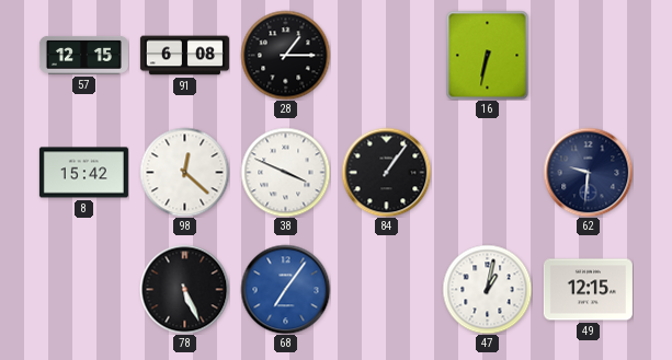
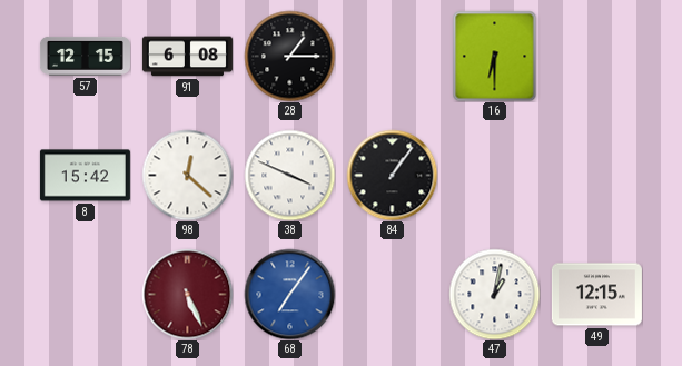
16: 6:32 -> 6:30 (495, 56)
62: 9:31 -> none (588, 172)
78 dial: black -> burgundy (187, 294)
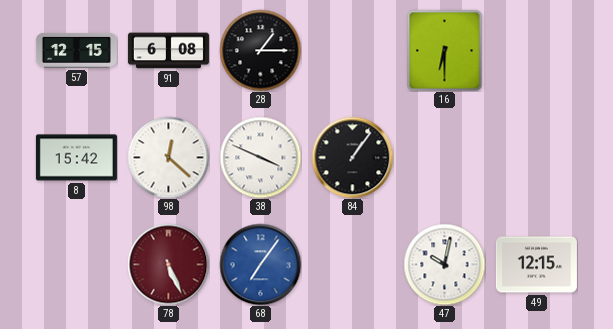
47: 1:02 -> 10:02 (444, 264)
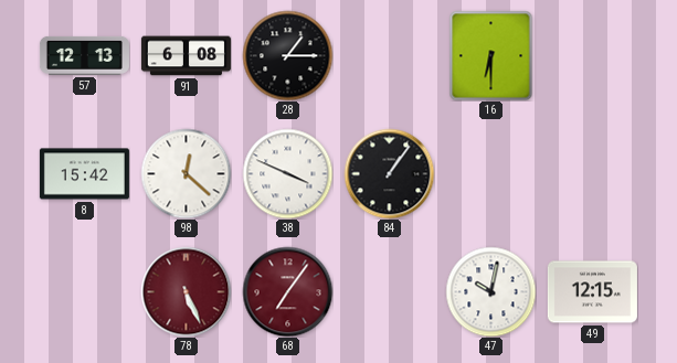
57: 12:15 -> 12:13 (84, 55)
68 dial: blue -> burgundy (287, 291)
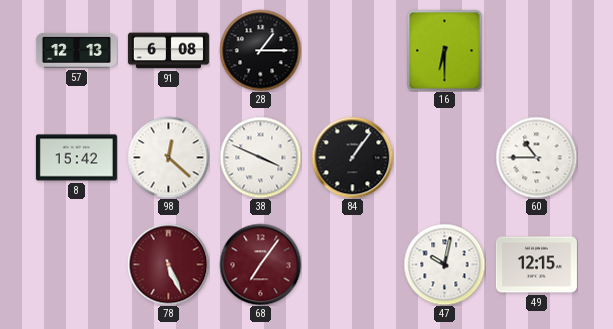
60: none -> 10:45 (536, 157)
